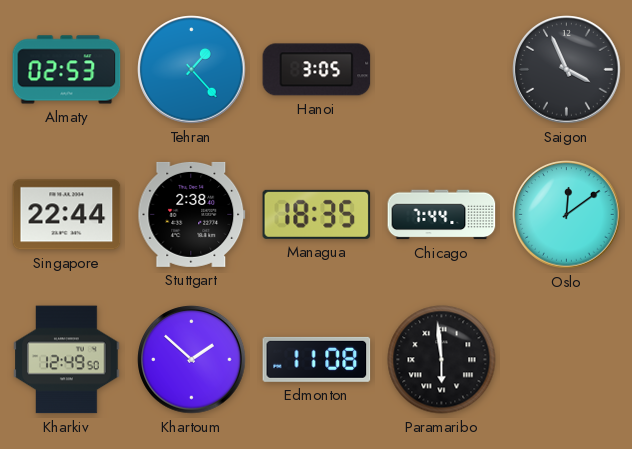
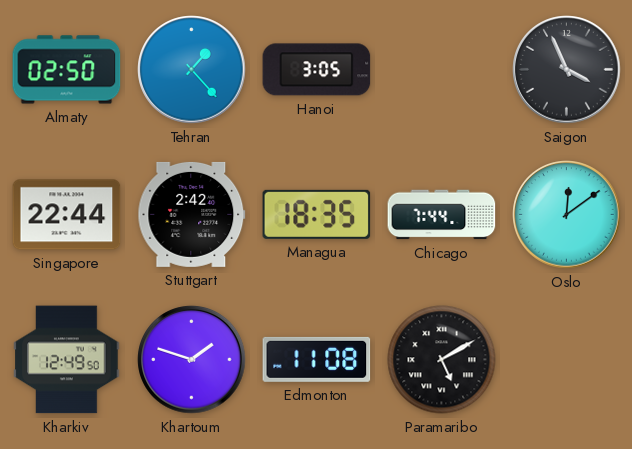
Almaty: 02:53 -> 02:50 (67, 70)
Stuttgart: 2:38 -> 2:42 (192, 214)
Khartoum: 1:52 -> 1:48 (192, 360)
Paramaribo: 5:59 -> 5:10 (442, 360)
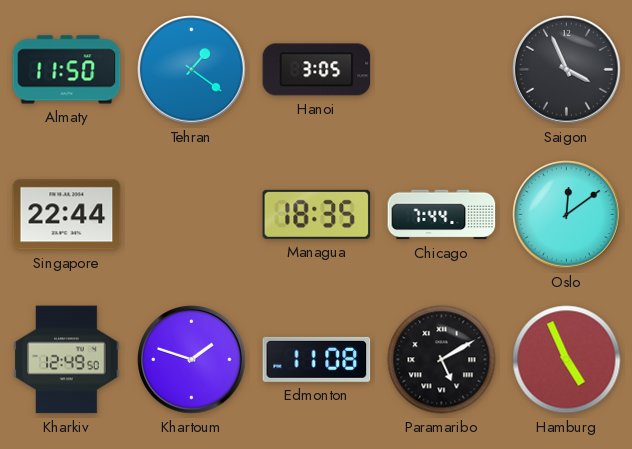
Almaty: 02:50 -> 11:50 (67, 70)
Tehran: 1:23 -> 1:21 (192, 70)
Stuttgart: 2:42 -> none (192, 214)
Hamburg: none -> 4:56 (567, 360)
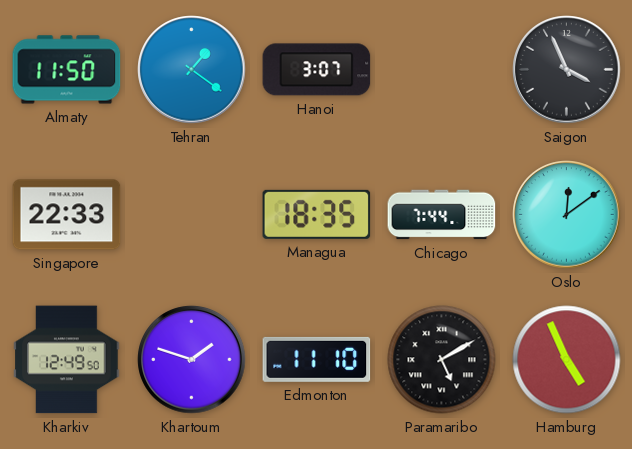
Hanoi: 3:05 -> 3:07 (317, 70)
Singapore: 22:44 -> 22:33 (67, 215)
Edmonton: 11:08 -> 11:10 (317, 359)
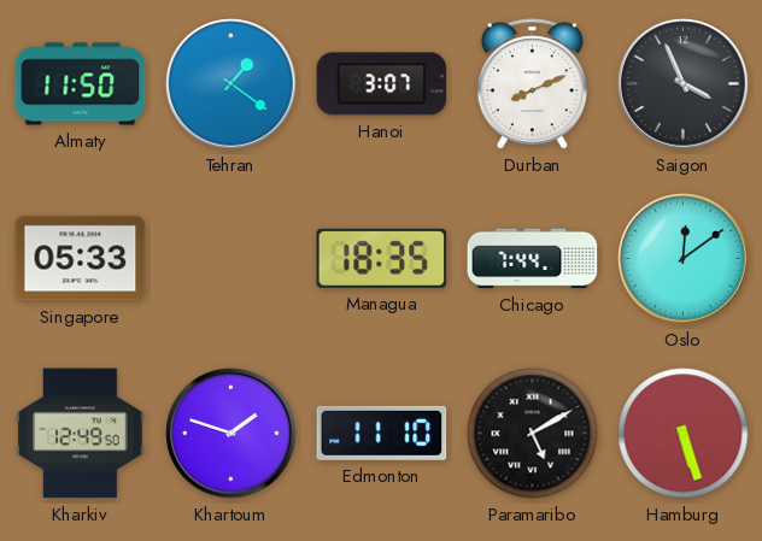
Durban: none -> 8:11 (532, 84)
Singapore: 22:33 -> 05:33 (81, 259)
Hamburg: 4:56 -> 5:27 (684, 434)
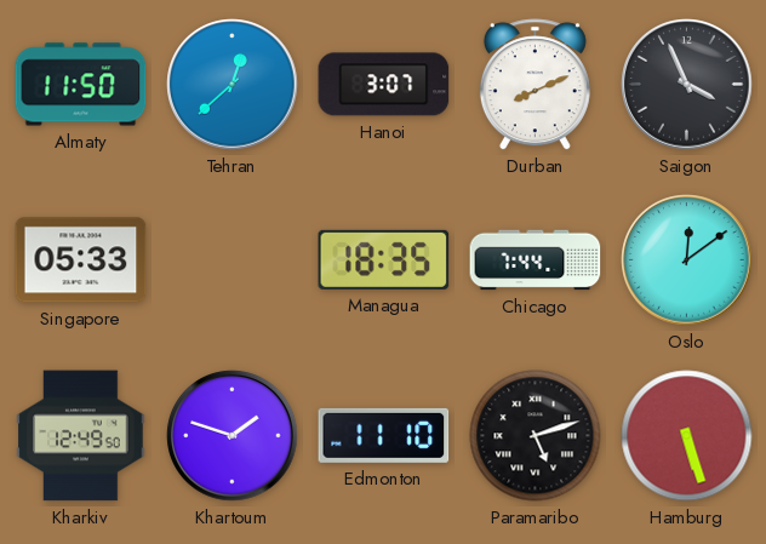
Tehran: 1:21 -> 12:38 (233, 85)
Paramaribo: 5:10 -> 5:12 (536, 436)
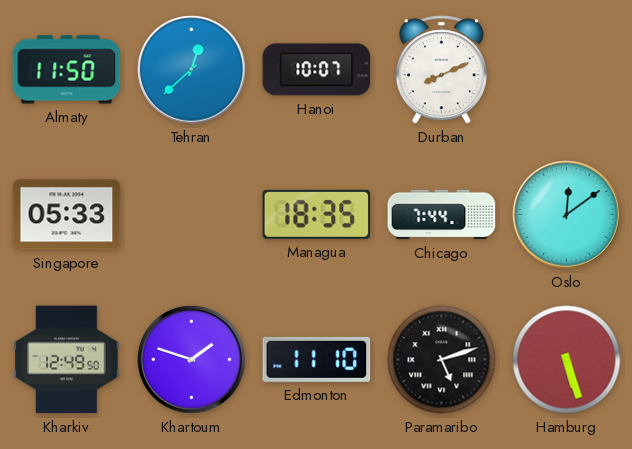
Hanoi: 3:07 -> 10:07 (317, 70)
Saigon: 3:56 -> none (687, 85)
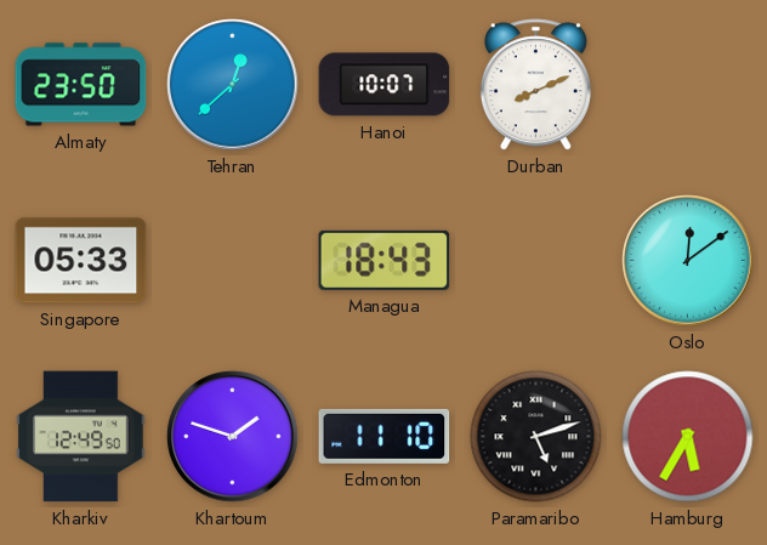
Almaty: 11:50 -> 23:50 (81, 85)
Managua: 18:35 -> 18:43 (385, 260)
Chicago: 7:44 -> none (442, 215)
Hamburg: 5:27 -> 5:35 (688, 437)
